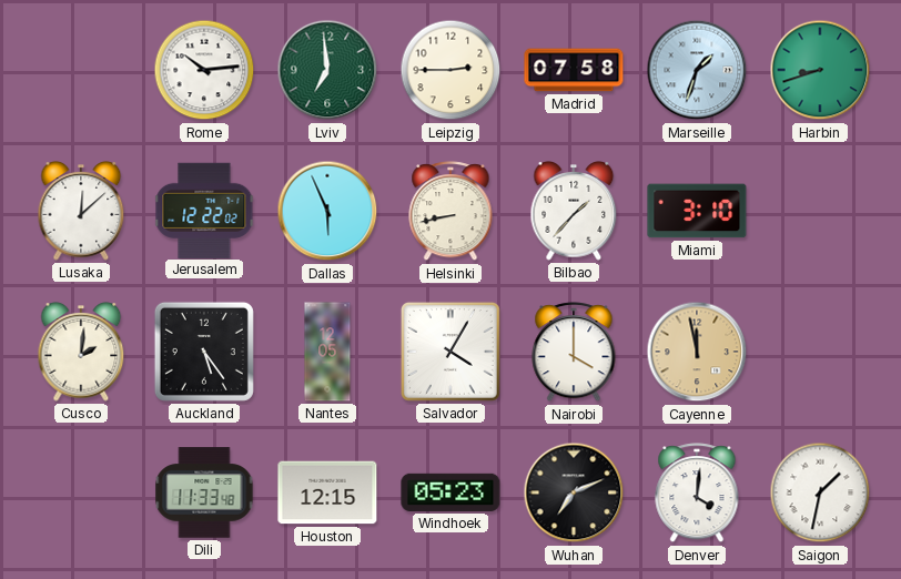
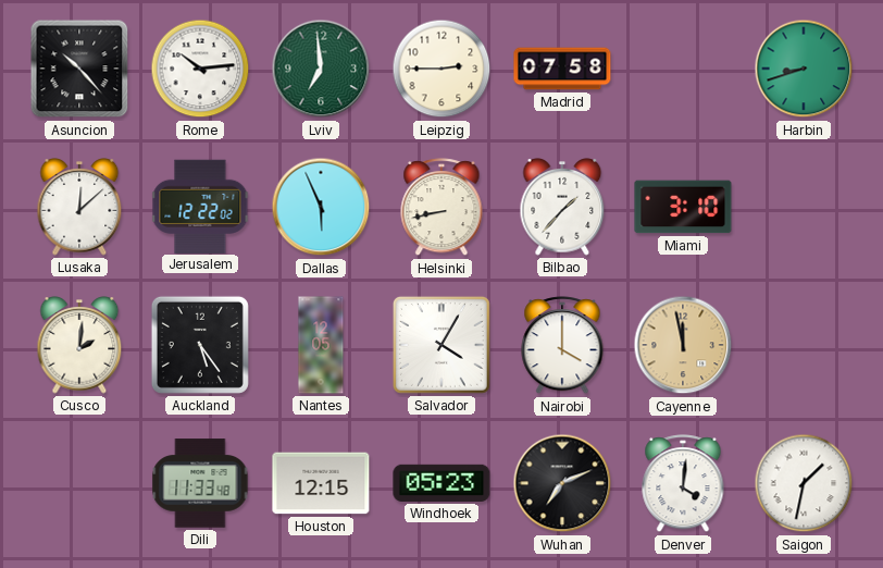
Asuncion: none -> 10:23 (79, 69)
Marseille: 1:33 -> none (697, 70)
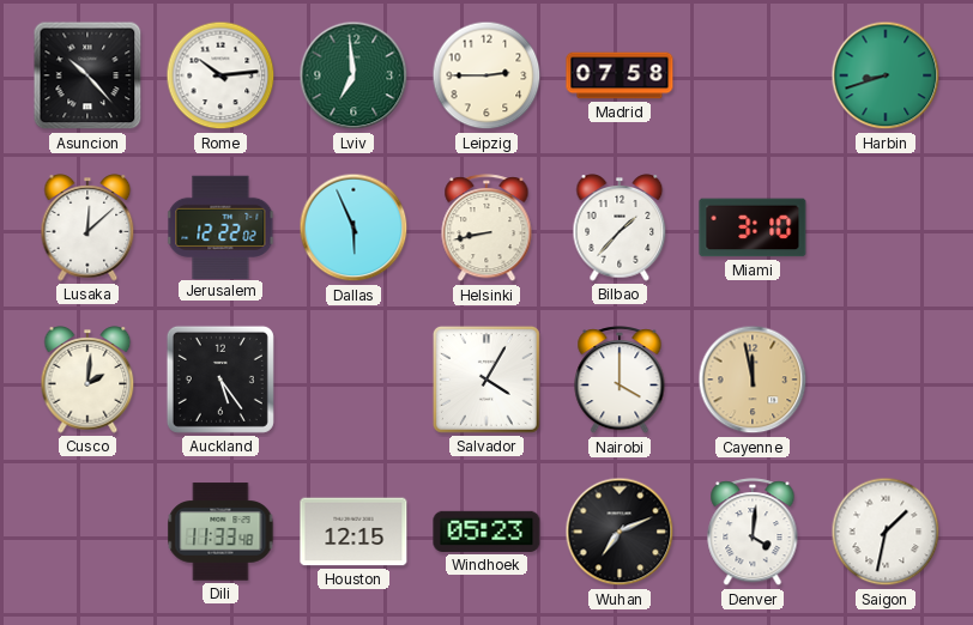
Nantes: 12:05 -> none (321, 345)
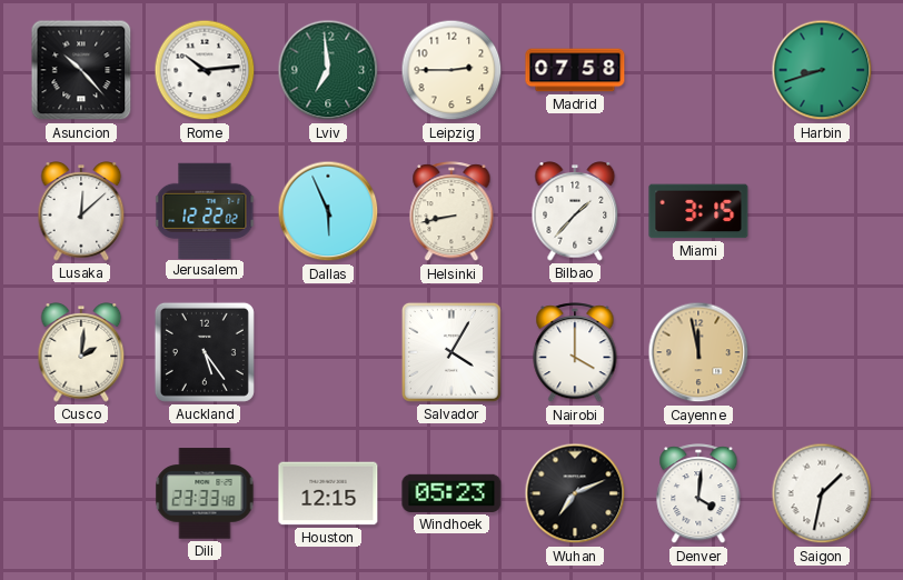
Miami: 3:10 -> 3:15 (698, 211)
Dili: 11:33 -> 23:33 (205, 493)
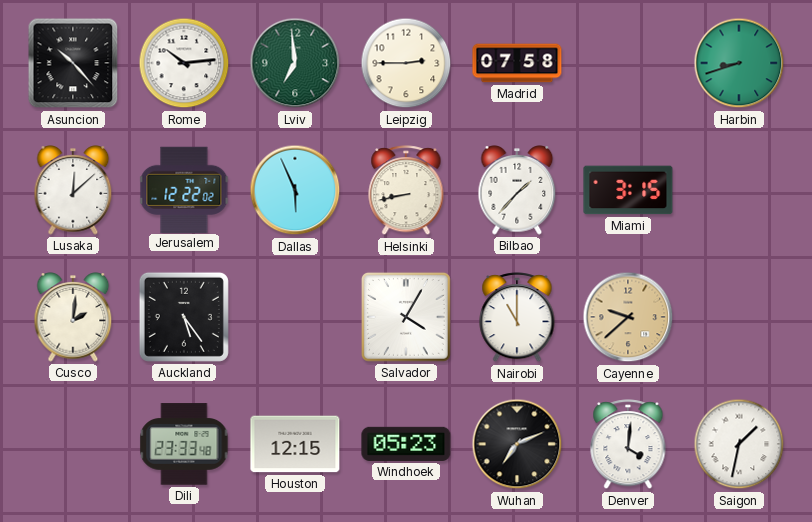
Nairobi: 4:00 -> 11:00 (517, 318)
Cayenne: 11:58 -> 9:38 (628, 317)
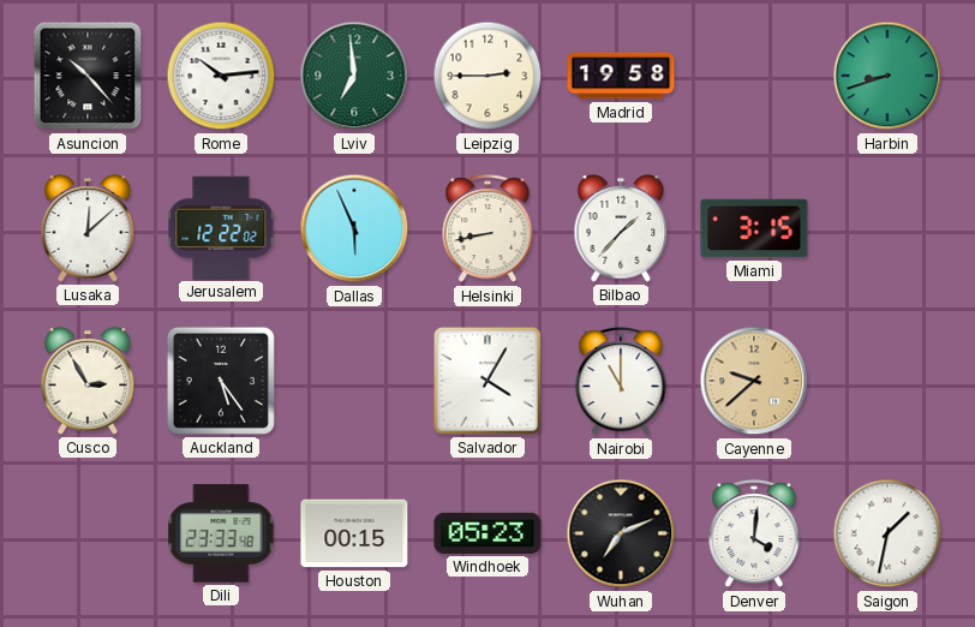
Madrid: 07:58 -> 19:58 (621, 76)
Cusco: 2:01 -> 2:55 (88, 381)
Houston: 12:15 -> 00:15 (354, 533)
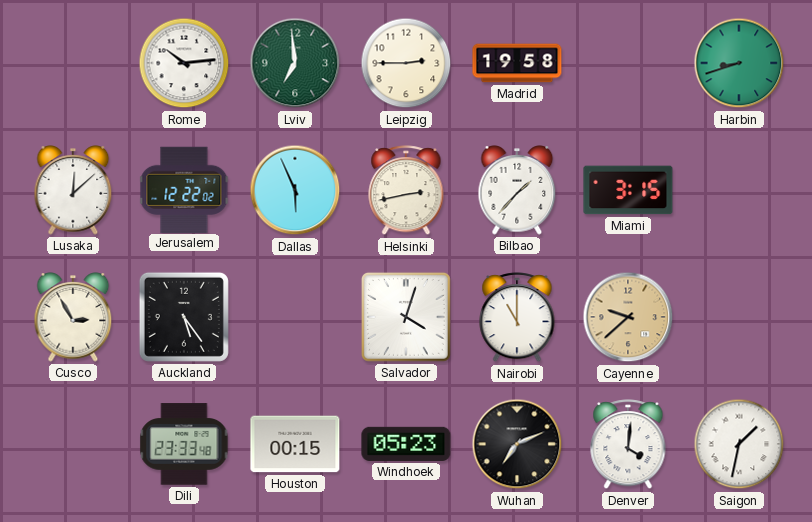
Asuncion: 10:23 -> none (88, 76)
Helsinki: 8:43 -> 2:43 (406, 191)
Salvador: 4:05 -> 4:03 (406, 317)
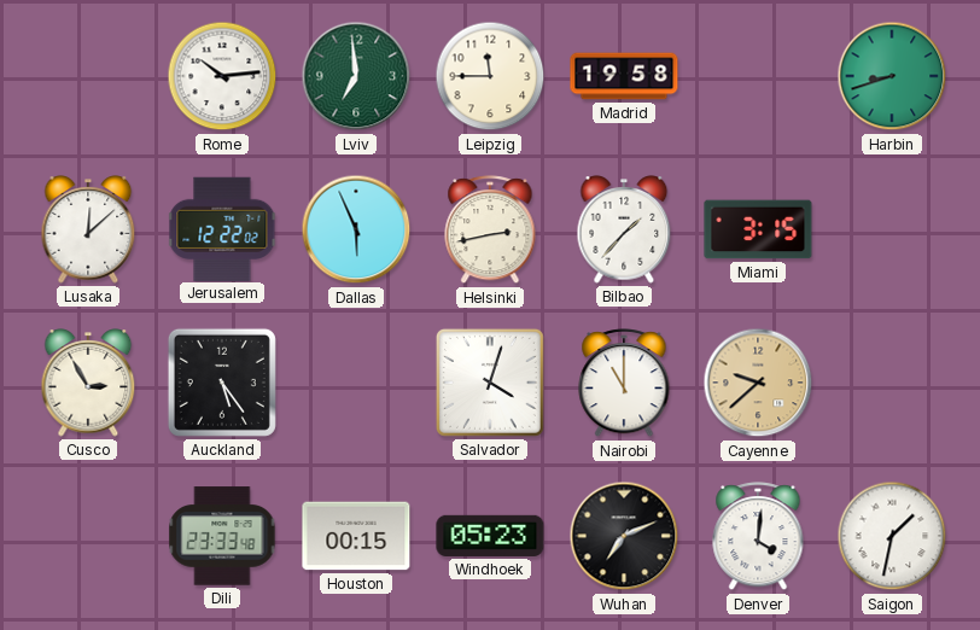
Leipzig: 2:45 -> 11:45 (490, 76)
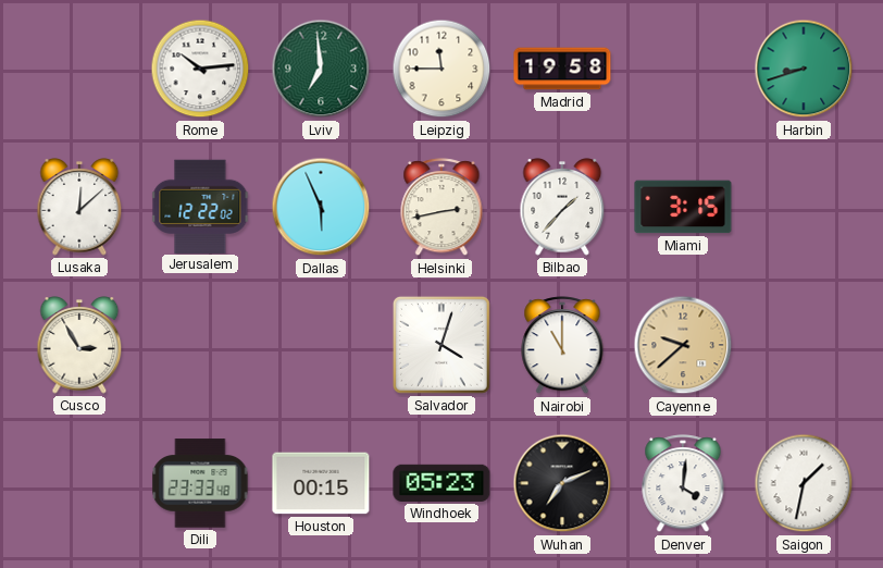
Auckland: 5:24 -> none (222, 383)
